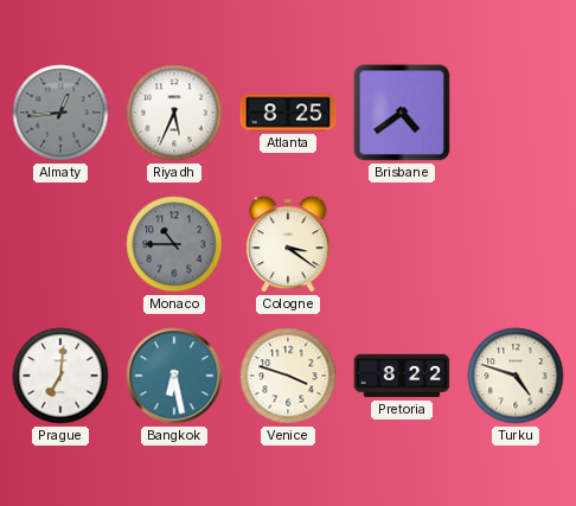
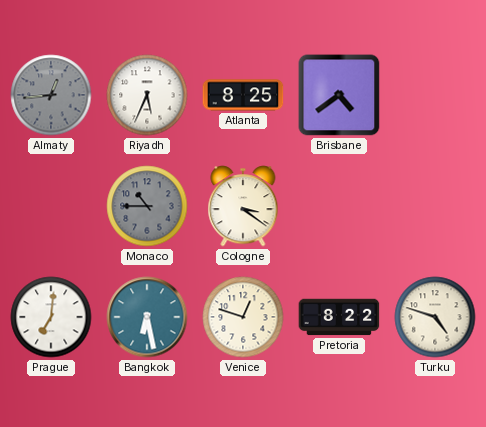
Venice: 3:48 -> 12:48 (243, 317)
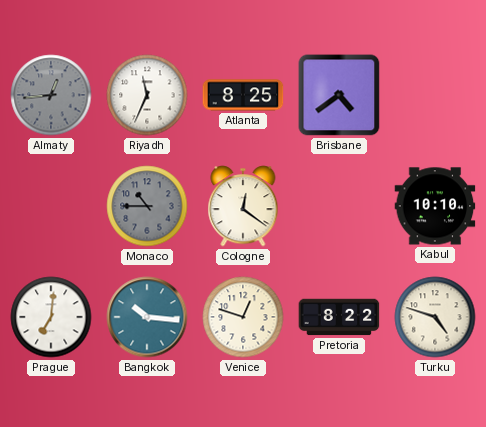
Riyadh: 5:34 -> 11:34 (147, 95)
Cologne: 3:21 -> 12:21 (243, 206)
Kabul: none -> 10:10 (435, 206)
Bangkok: 6:28 -> 10:16 (147, 317)
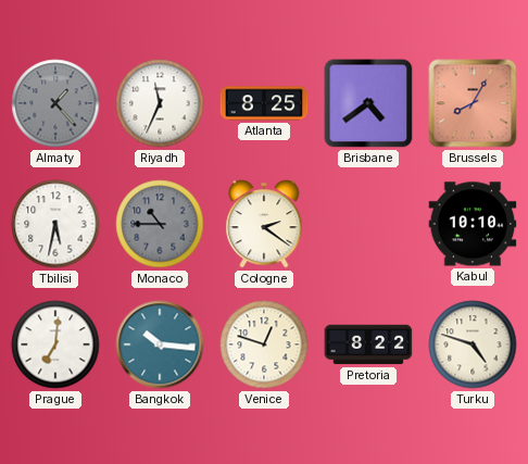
Almaty: 12:44 -> 1:23 (55, 103)
Brussels: none -> 8:05 (473, 103)
Tbilisi: none -> 5:32 (55, 224)
Cologne: 12:21 -> 2:21 (264, 224)
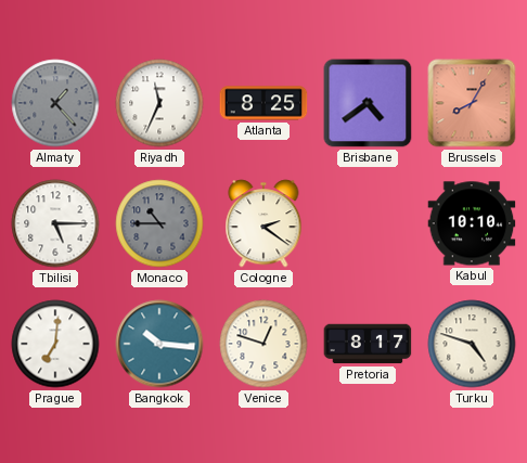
Tbilisi: 5:32 -> 5:15 (55, 223)
Pretoria: 8:22 -> 8:17 (368, 344)
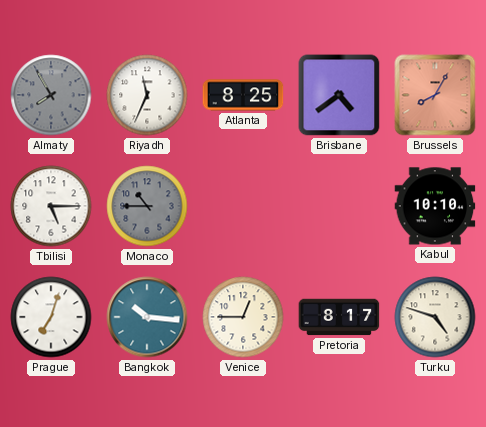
Almaty: 1:23 -> 7:55 (51, 95)
Cologne: 2:21 -> none (263, 223)
Prague: 7:01 -> 7:03 (51, 317)
Venice: 12:48 -> 12:45 (243, 317)
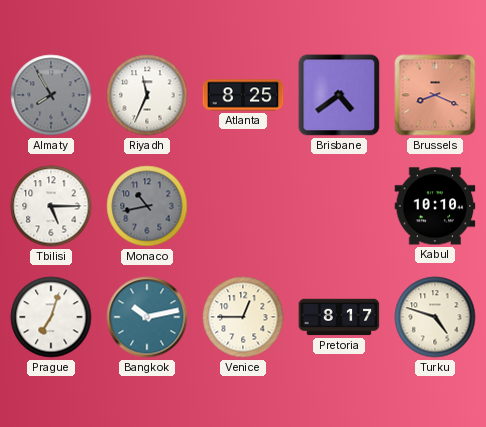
Brussels: 8:05 -> 8:19 (435, 95)
Monaco: 10:45 -> 10:43 (147, 206)
Bangkok: 10:16 -> 10:13 (147, 317)
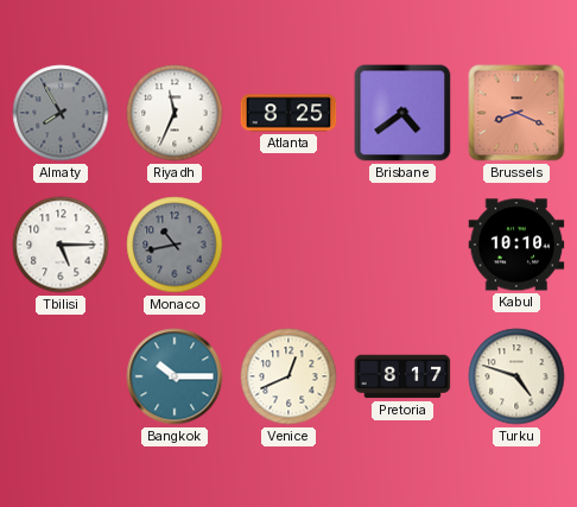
Prague: 7:03 -> none (51, 317)
Bangkok: 10:13 -> 10:15 (175, 376)
Venice: 12:45 -> 12:41 (288, 376)
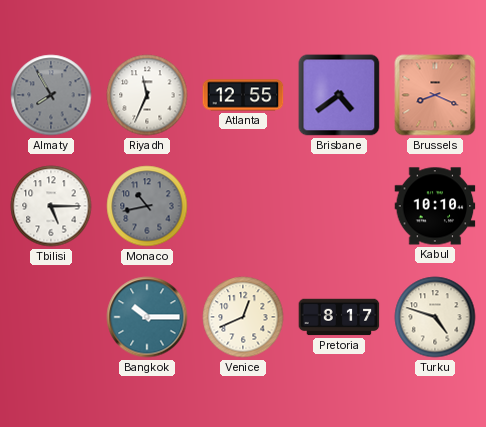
Atlanta: 8:25 -> 12:55 (243, 95)
